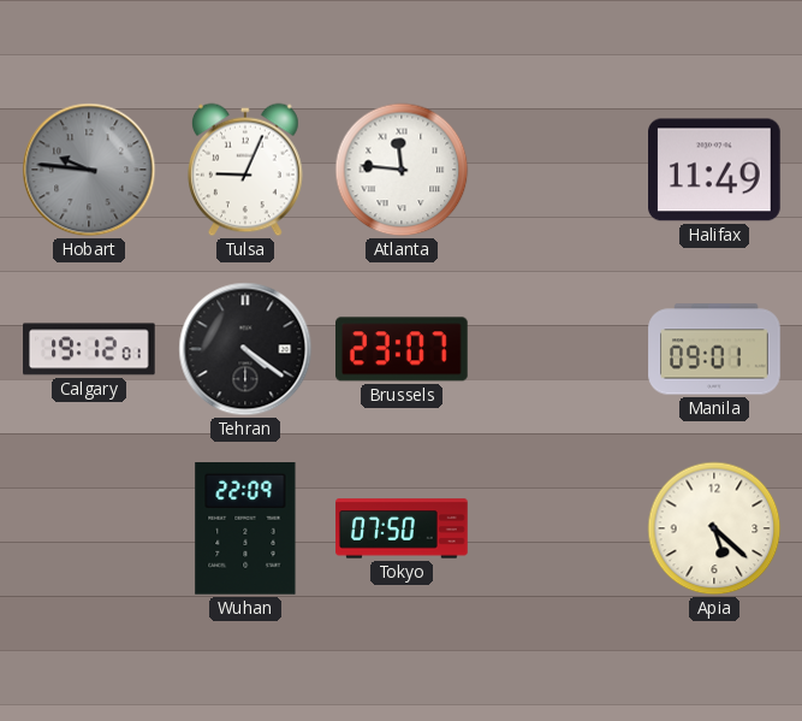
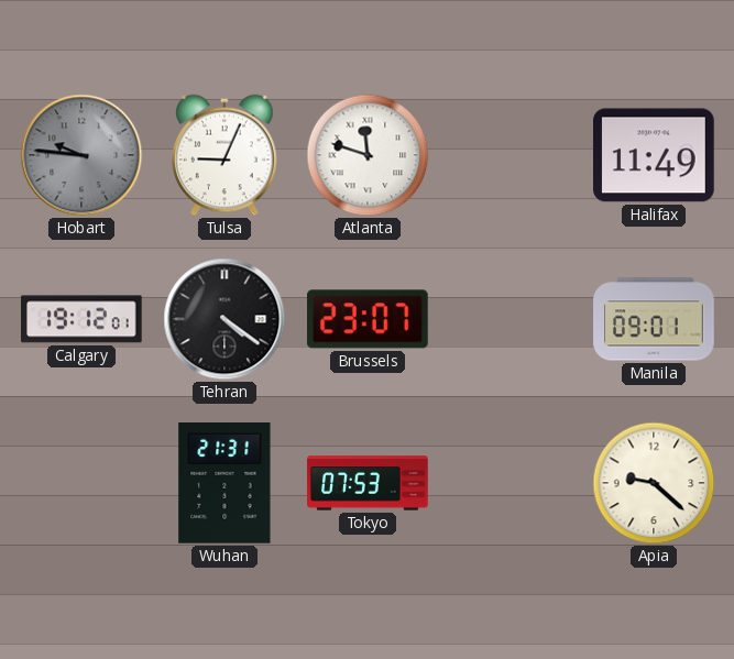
Atlanta: 11:46 -> 11:48 (368, 155)
Wuhan: 22:09 -> 21:31 (224, 484)
Tokyo: 07:50 -> 07:53 (368, 483)
Apia: 5:22 -> 9:22 (654, 483)
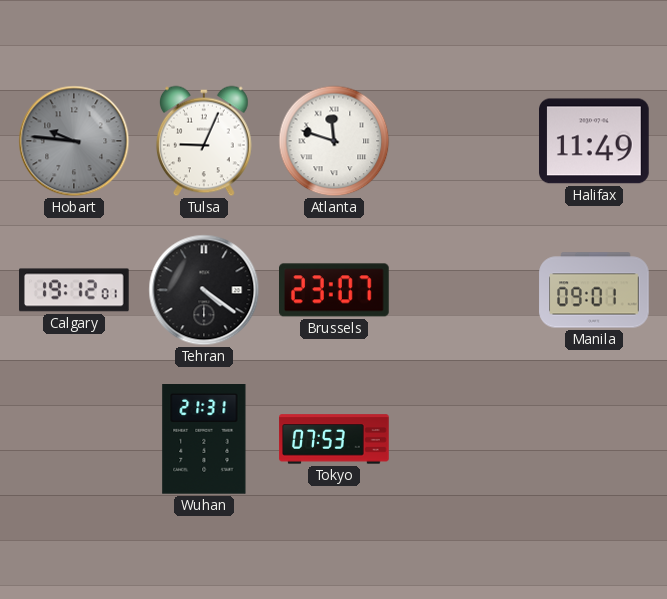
Apia: 9:22 -> none (654, 483)
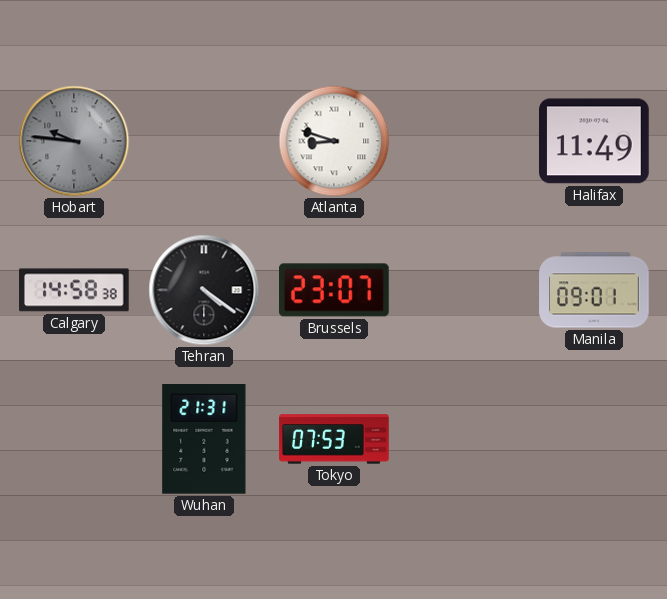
Tulsa: 9:04 -> none (204, 141)
Atlanta: 11:48 -> 8:48 (334, 141)
Calgary: 19:12 -> 14:58 (75, 290)
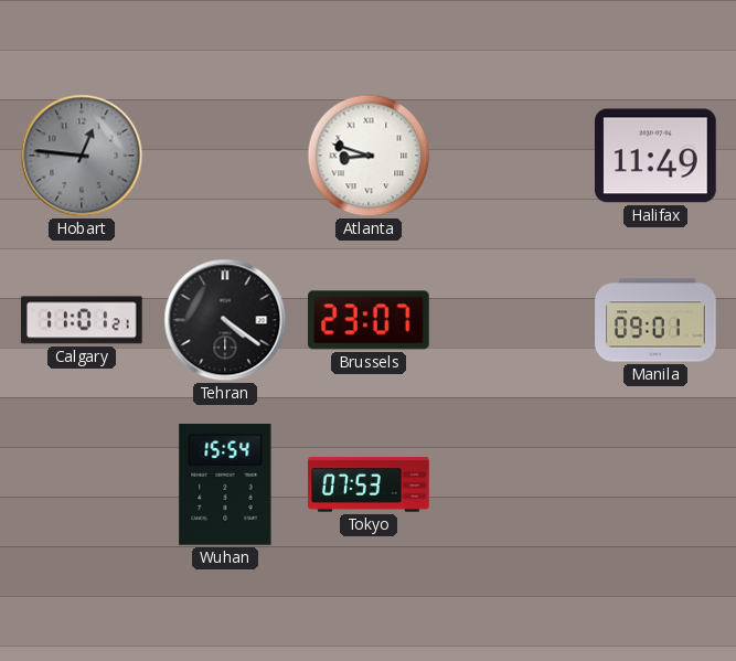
Hobart: 9:46 -> 12:46 (82, 156)
Calgary: 14:58 -> 11:01 (83, 320)
Wuhan: 21:31 -> 15:54 (225, 486)
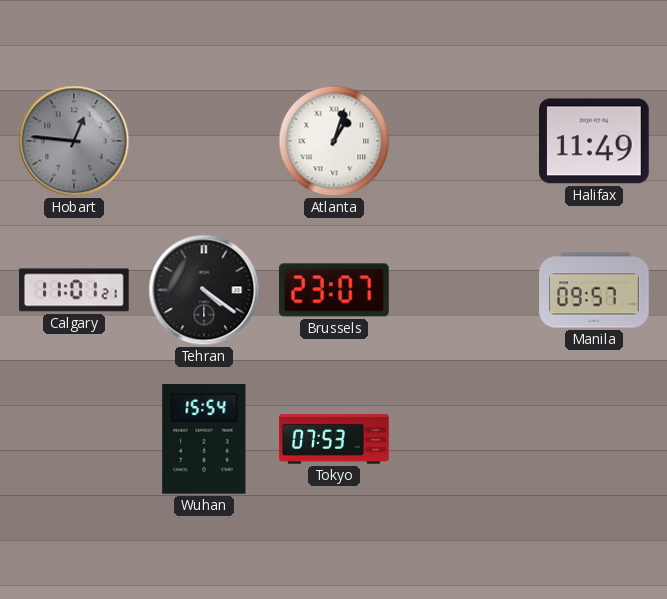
Atlanta: 8:48 -> 1:03 (334, 141)
Manila: 09:01 -> 09:57 (594, 290)
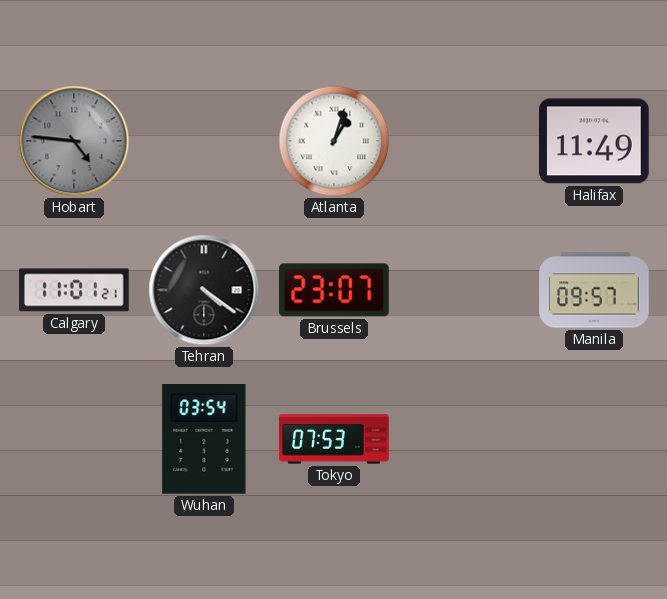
Hobart: 12:46 -> 4:46 (74, 141)
Wuhan: 15:54 -> 03:54 (204, 440)
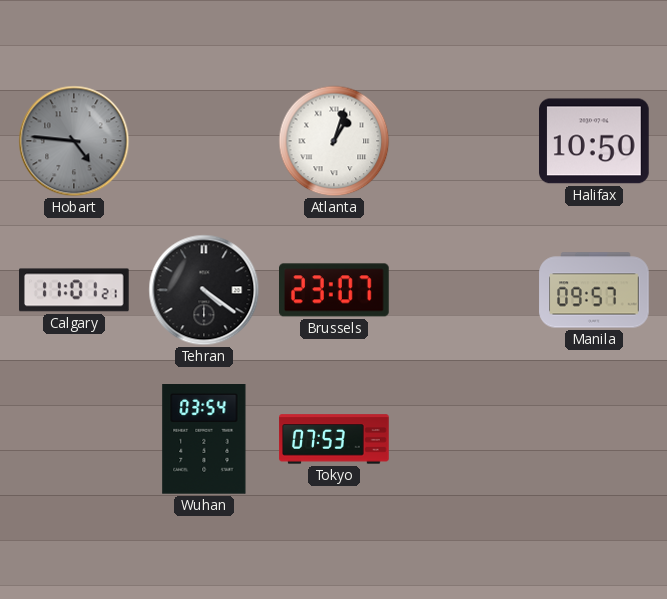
Halifax: 11:49 -> 10:50 (595, 141)
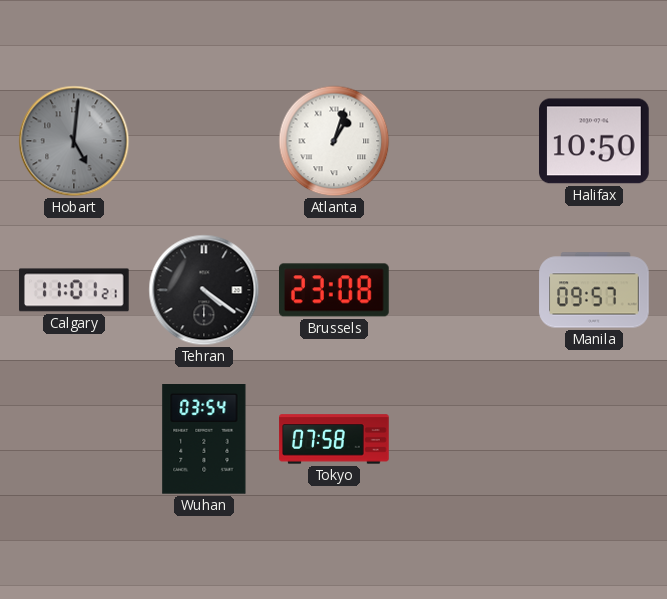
Hobart: 4:46 -> 5:01 (74, 141)
Brussels: 23:07 -> 23:08 (335, 290)
Tokyo: 07:53 -> 07:58 (334, 439)
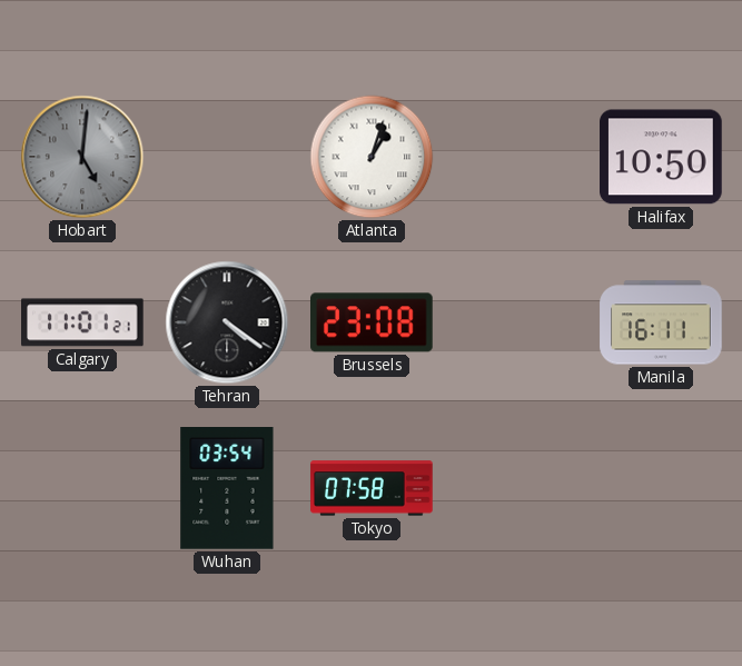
Manila: 09:57 -> 16:11 (661, 322)
